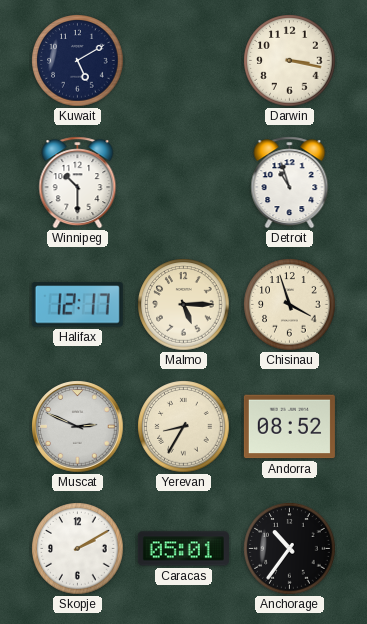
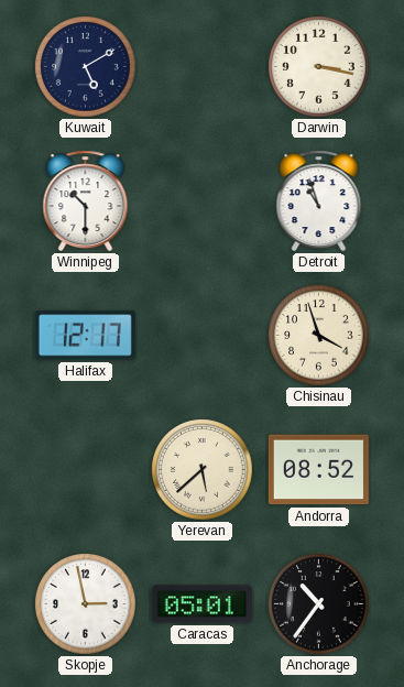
Malmo: 5:15 -> none (184, 305)
Muscat: 2:49 -> none (78, 427)
Yerevan: 8:35 -> 5:38 (203, 470)
Skopje: 2:10 -> 2:58 (86, 604)
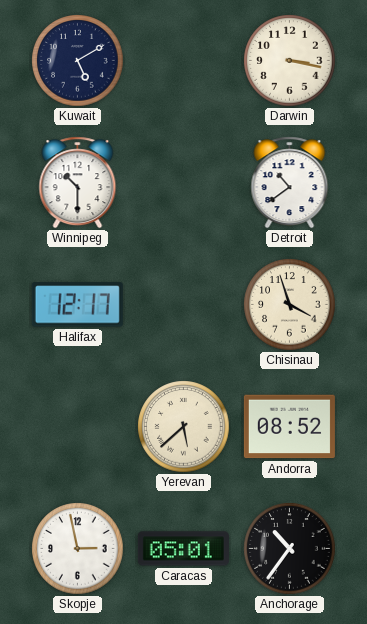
Detroit: 10:57 -> 10:39 (290, 183)
